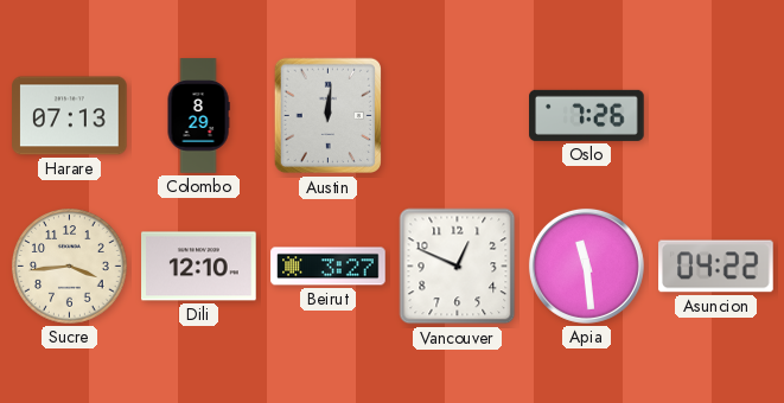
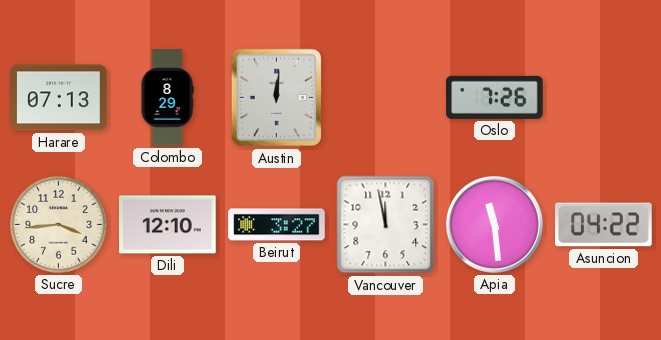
Vancouver: 12:49 -> 11:58 (386, 225)
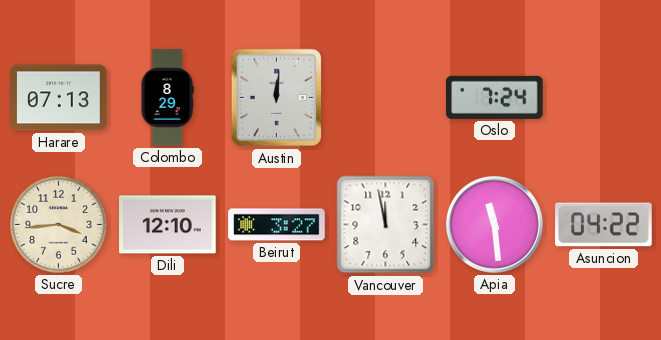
Oslo: 7:26 -> 7:24 (495, 97)
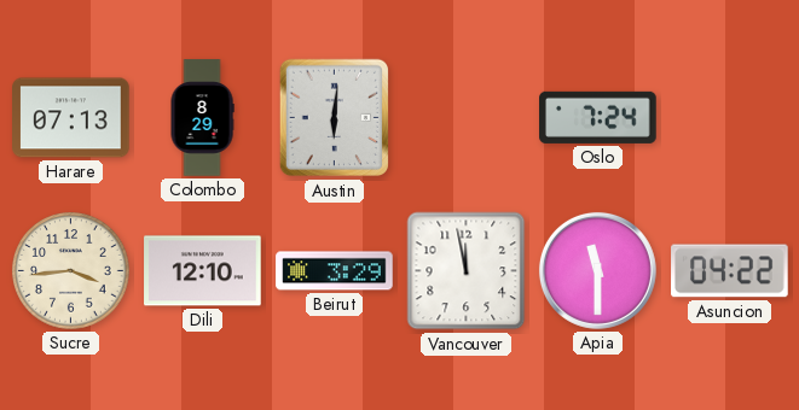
Austin: 12:01 -> 6:01 (334, 118)
Beirut: 3:27 -> 3:29 (335, 271)
Apia: 11:29 -> 11:30 (597, 270)
